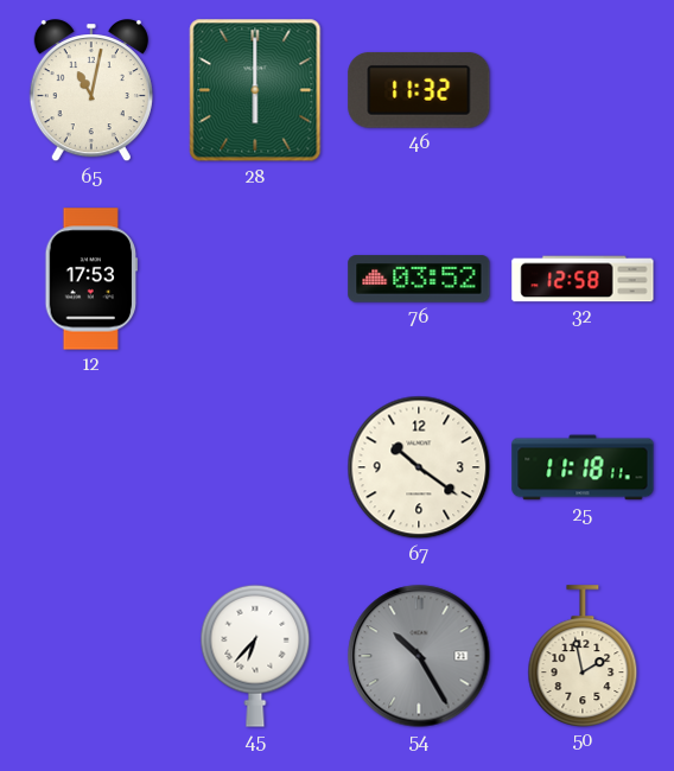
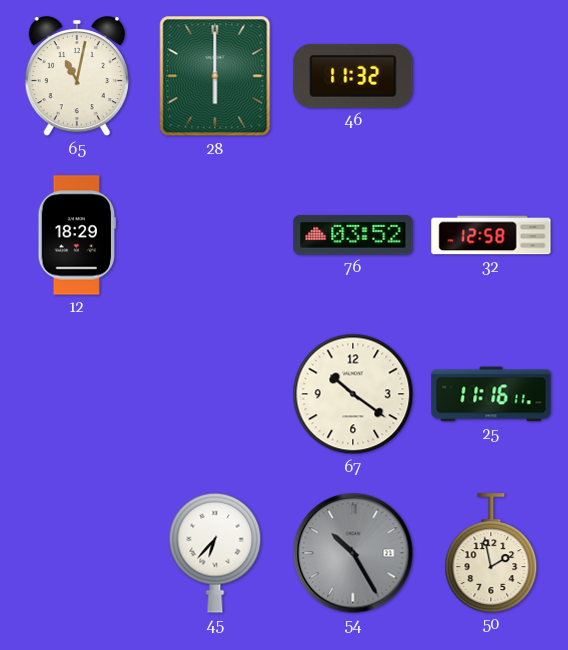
12: 17:53 -> 18:29 (76, 235)
25: 11:18 -> 11:16 (491, 394)
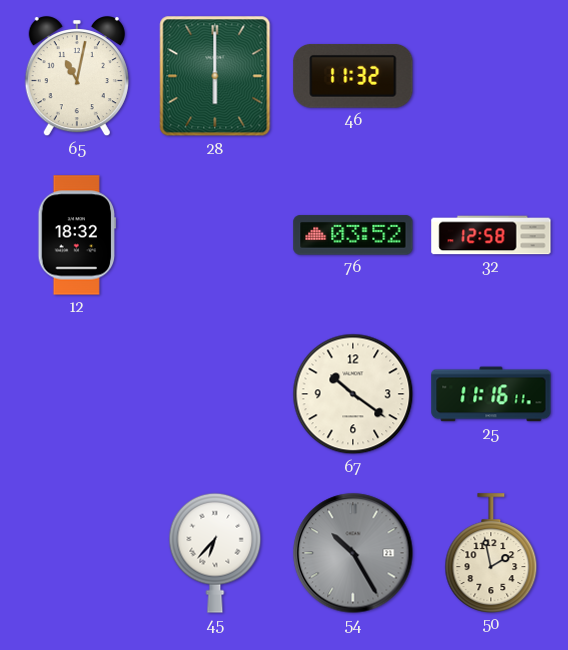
12: 18:29 -> 18:32 (76, 235)
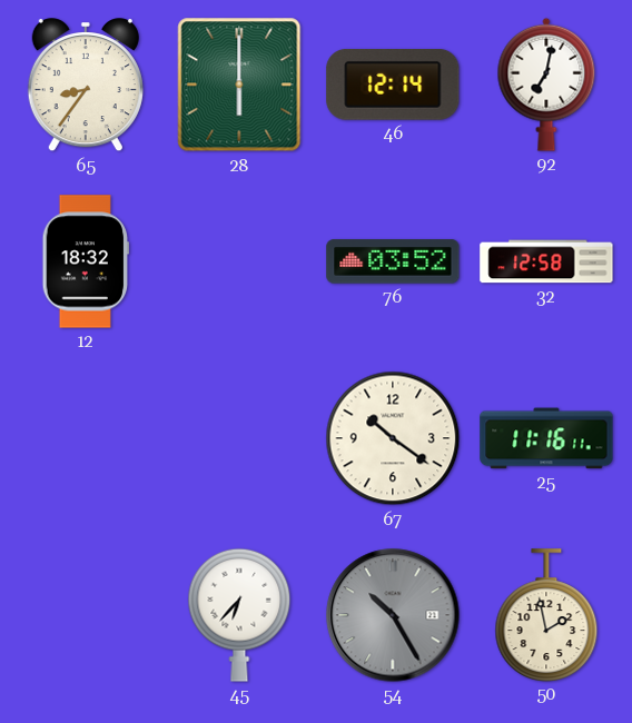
65: 11:02 -> 8:36 (86, 86)
46: 11:32 -> 12:14 (393, 86)
92: none -> 7:02 (546, 85)
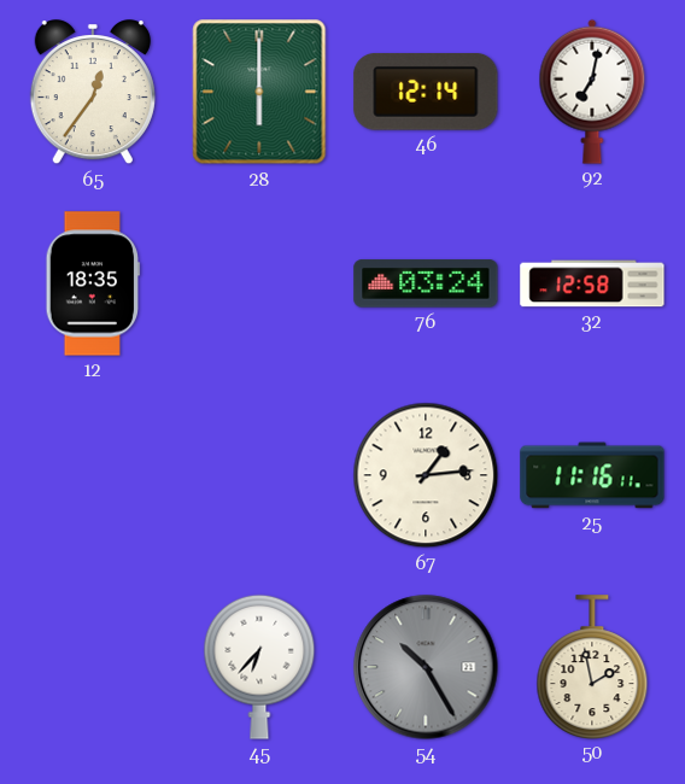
65: 8:36 -> 12:36 (93, 93)
12: 18:32 -> 18:35 (92, 283)
76: 03:52 -> 03:24 (426, 283)
67: 10:21 -> 1:14 (426, 475)
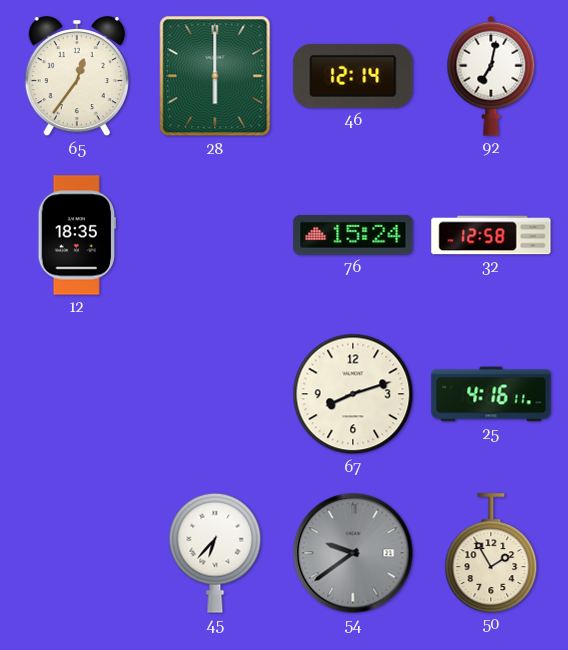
76: 03:24 -> 15:24 (353, 235)
67: 1:14 -> 8:12 (353, 394)
25: 11:16 -> 4:16 (491, 394)
54: 10:25 -> 9:39 (353, 553)
50: 1:58 -> 1:55 (491, 553)
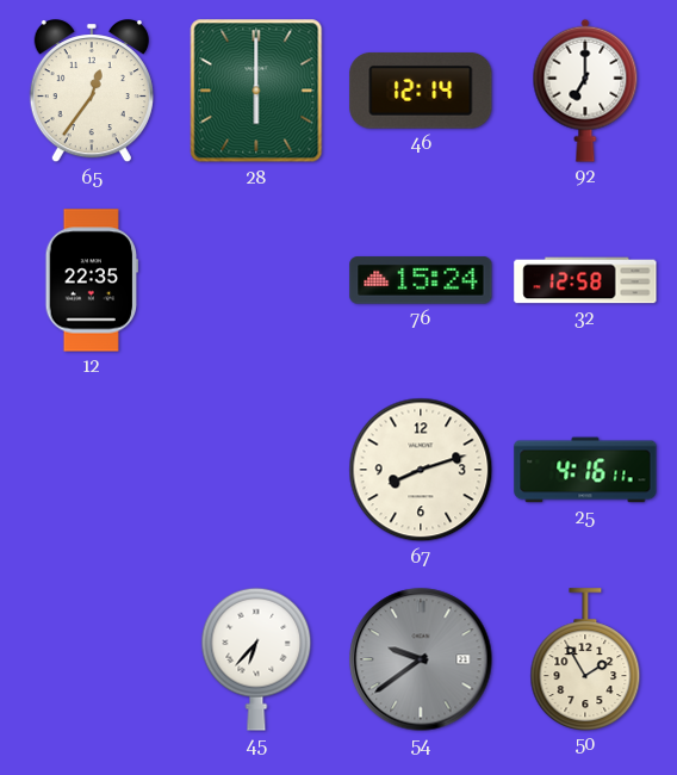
92: 7:02 -> 7:00 (585, 91)
12: 18:35 -> 22:35 (91, 280)
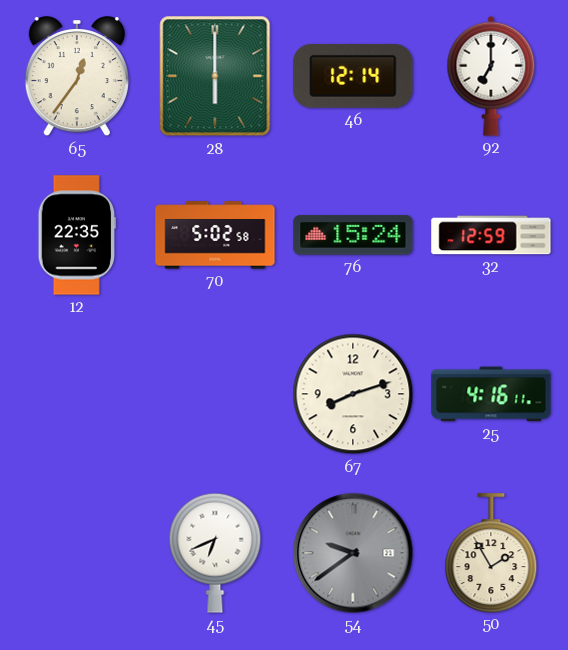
70: none -> 5:02 (215, 235)
32: 12:58 -> 12:59 (491, 235)
45: 6:37 -> 6:41 (215, 553)
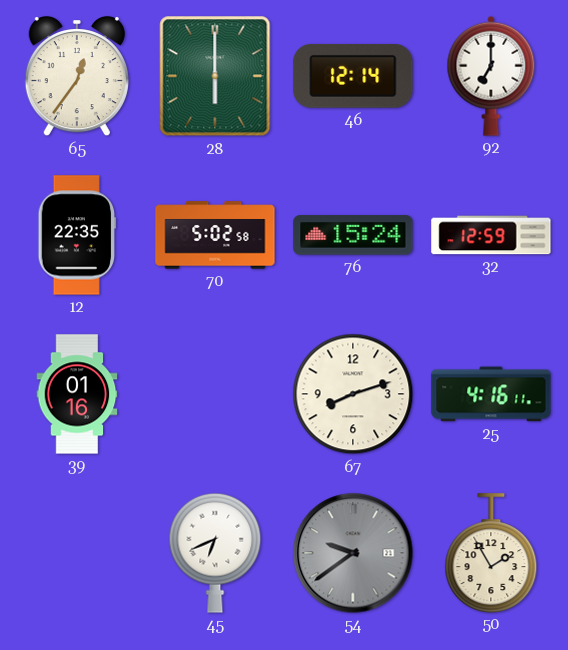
39: none -> 01:16 (77, 394)
